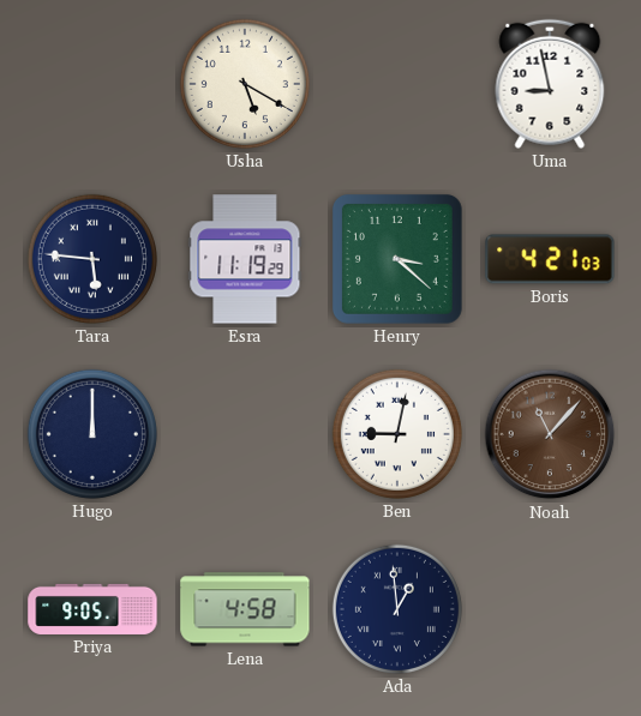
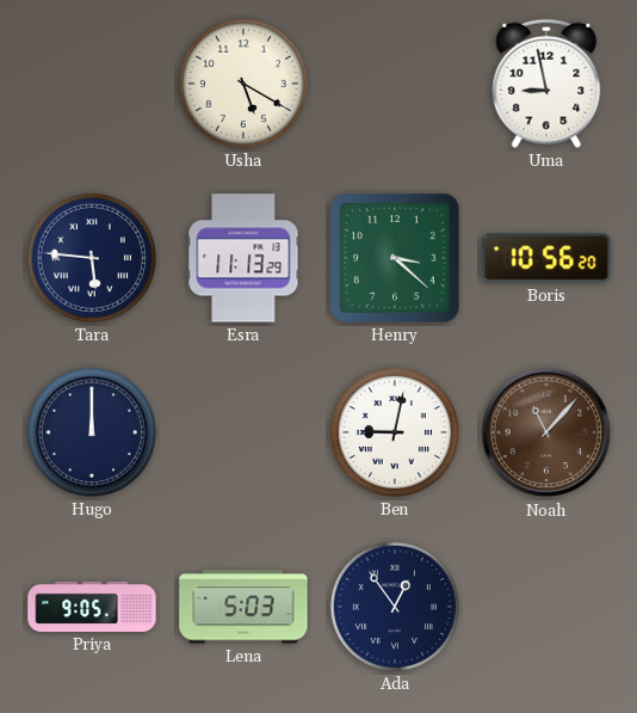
Esra: 11:19 -> 11:13 (243, 258)
Boris: 4:21 -> 10:56 (546, 258)
Lena: 4:58 -> 5:03 (243, 607)
Ada: 12:59 -> 12:54 (395, 607)
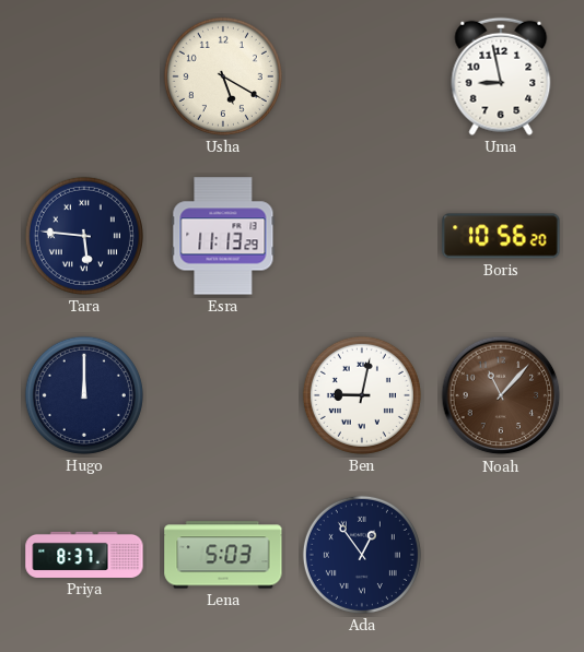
Henry: 3:22 -> none (395, 258)
Priya: 9:05 -> 8:37 (84, 555)
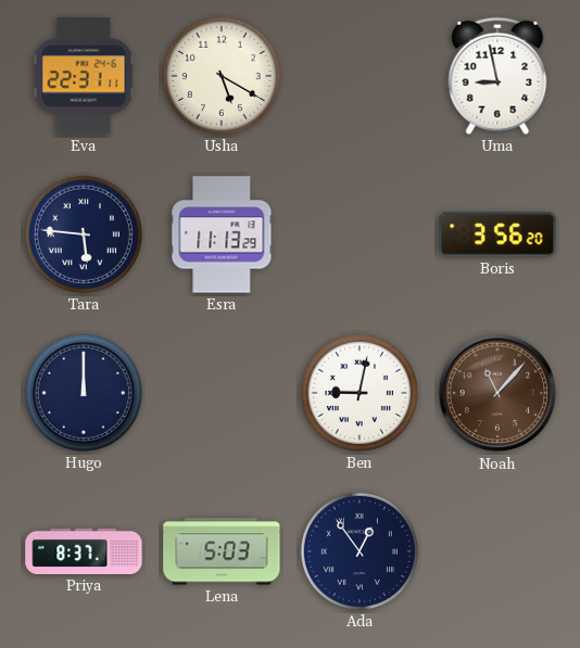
Eva: none -> 22:31 (84, 76)
Boris: 10:56 -> 3:56 (497, 234)
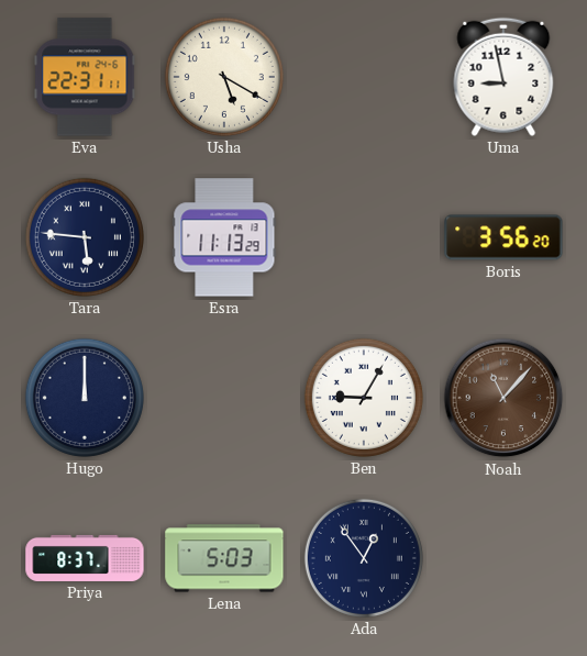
Ben: 9:02 -> 9:05 (364, 398)
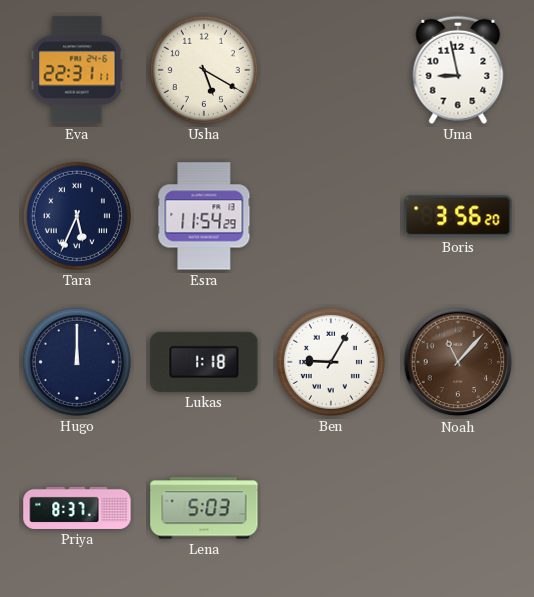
Tara: 5:46 -> 5:34 (77, 216)
Esra: 11:13 -> 11:54 (204, 216)
Lukas: none -> 1:18 (204, 362)
Ada: 12:54 -> none (364, 558)
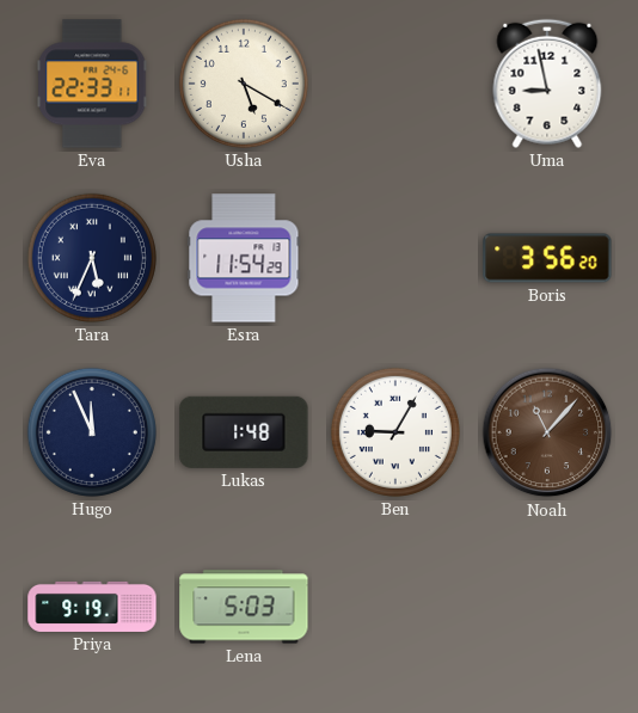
Eva: 22:31 -> 22:33 (92, 84)
Hugo: 12:00 -> 11:56 (92, 432)
Lukas: 1:18 -> 1:48 (244, 432)
Priya: 8:37 -> 9:19 (92, 607)
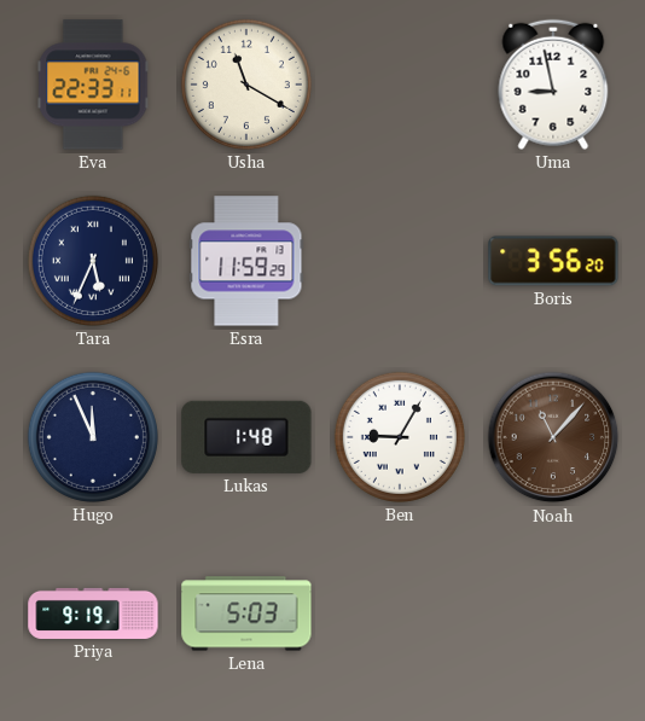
Usha: 5:20 -> 11:20 (246, 85)
Esra: 11:54 -> 11:59 (246, 261)
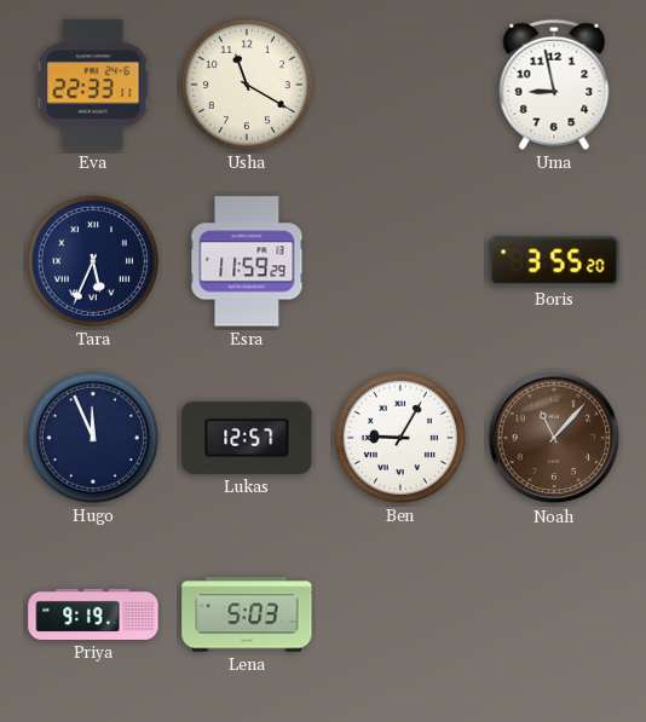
Boris: 3:56 -> 3:55 (554, 261)
Lukas: 1:48 -> 12:57 (247, 438)
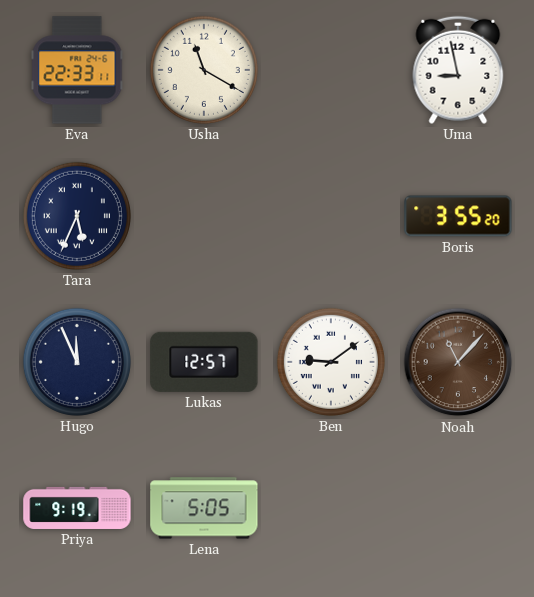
Esra: 11:59 -> none (247, 261)
Ben: 9:05 -> 9:09 (331, 362)
Lena: 5:03 -> 5:05 (204, 508)
